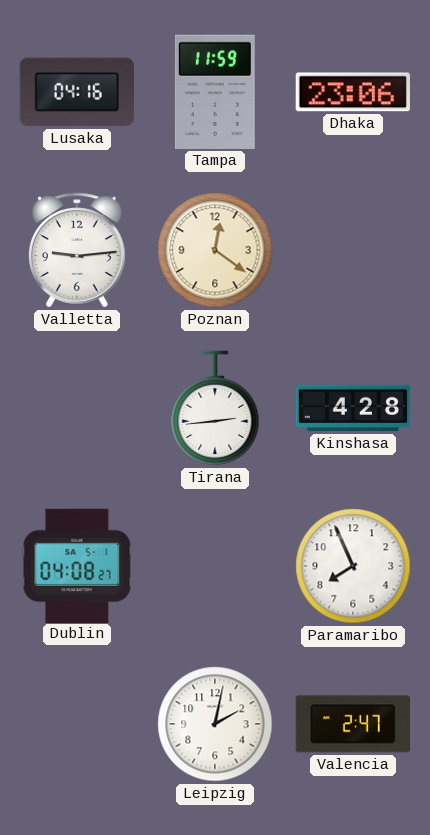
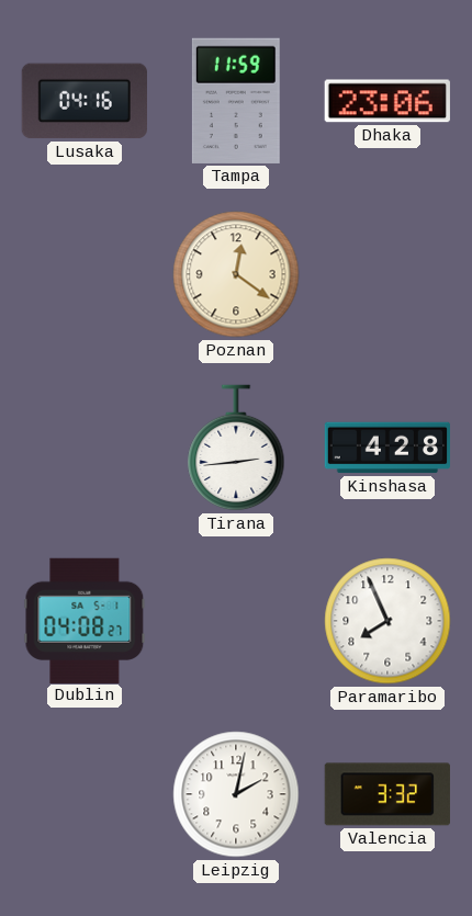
Valletta: 9:14 -> none (77, 250)
Valencia: 2:47 -> 3:32 (387, 794)
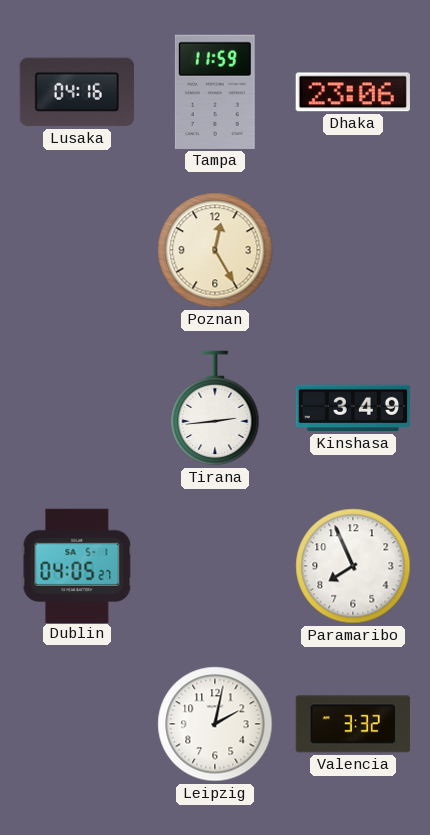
Poznan: 12:21 -> 12:25 (215, 250)
Kinshasa: 4:28 -> 3:49 (353, 408)
Dublin: 04:08 -> 04:05 (77, 565)
